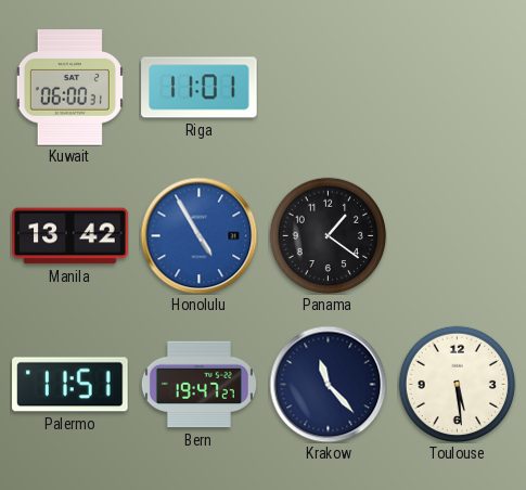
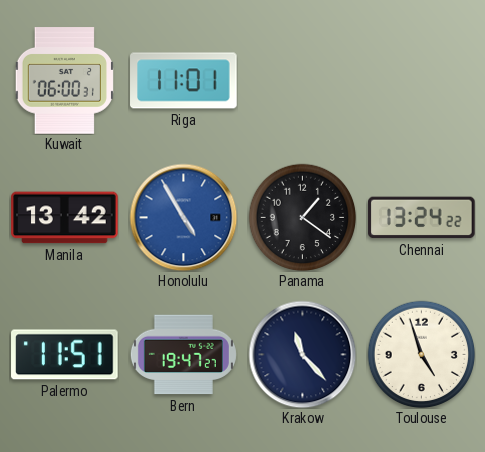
Chennai: none -> 13:24 (422, 218)
Toulouse: 5:29 -> 4:57 (421, 354)
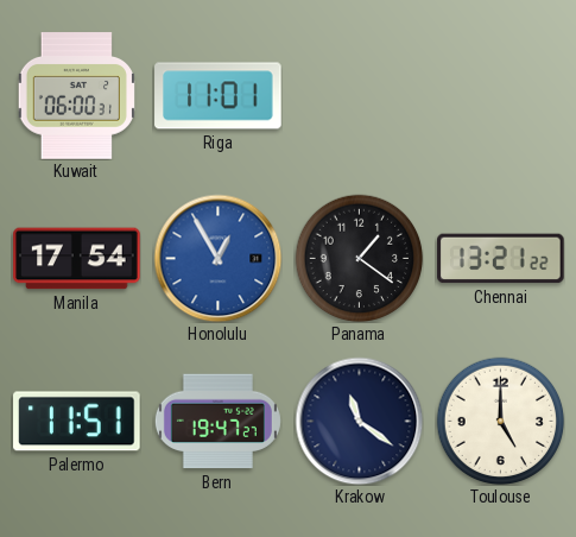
Manila: 13:42 -> 17:54 (77, 259)
Honolulu: 4:55 -> 12:55 (217, 258)
Chennai: 13:24 -> 13:21 (501, 259)
Krakow: 11:23 -> 11:21 (359, 421)
Toulouse: 4:57 -> 5:00 (500, 421)
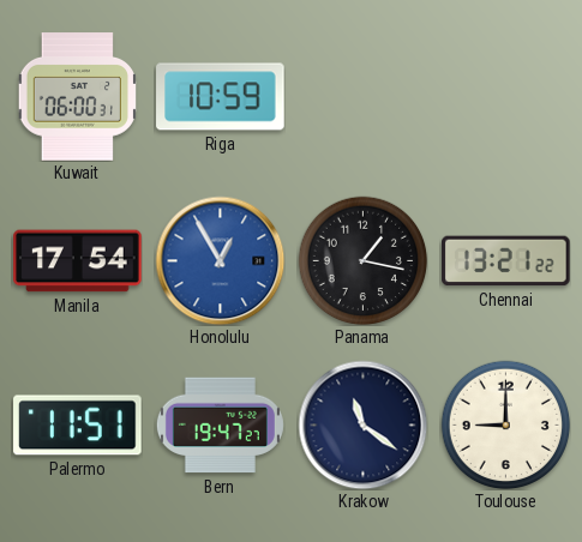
Riga: 11:01 -> 10:59 (221, 97)
Panama: 1:21 -> 1:17 (362, 260)
Toulouse: 5:00 -> 9:00 (505, 424)
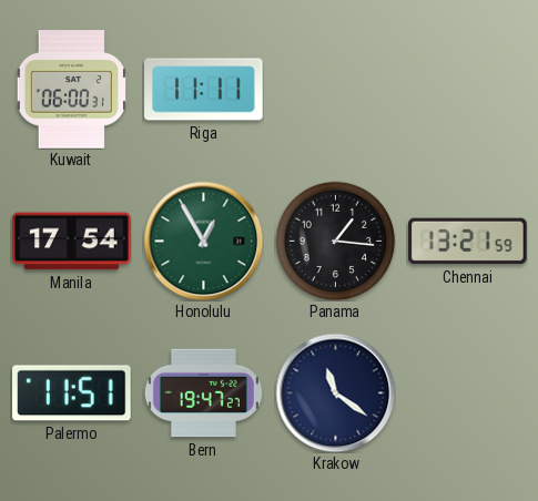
Riga: 10:59 -> 11:11 (204, 90)
Honolulu dial: blue -> green (203, 241)
Panama: 1:17 -> 1:16 (335, 241)
Chennai: 13:21:22 -> 13:21:59 (468, 242)
Toulouse: 9:00 -> none (505, 424)
